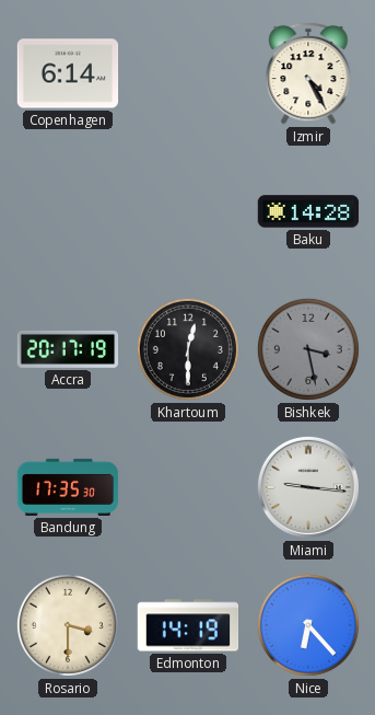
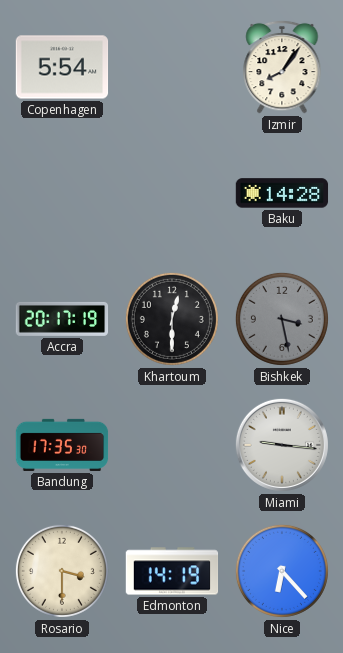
Copenhagen: 6:14 -> 5:54 (62, 67)
Izmir: 4:25 -> 8:06 (282, 67)
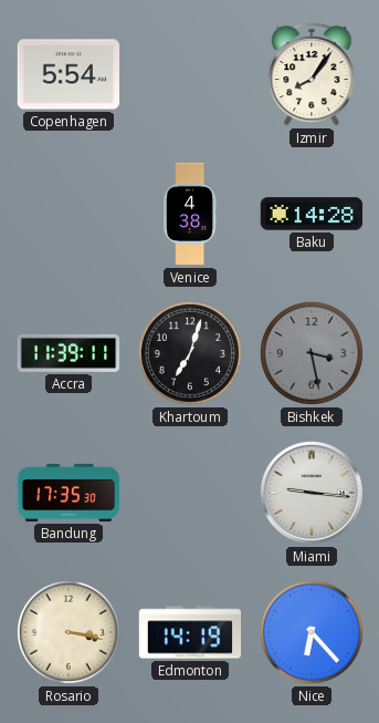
Venice: none -> 4:38 (190, 214)
Accra: 20:17 -> 11:39 (69, 353)
Khartoum: 12:30 -> 7:03 (190, 353)
Rosario: 3:30 -> 3:17 (69, 632)
